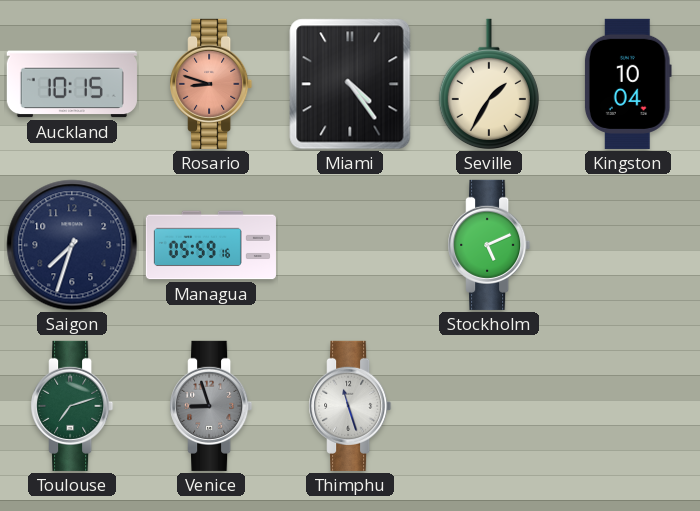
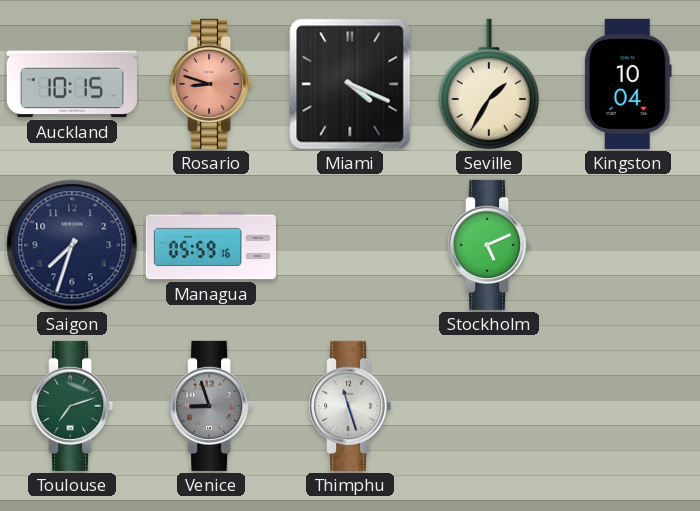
Miami: 4:24 -> 4:19 (350, 84)
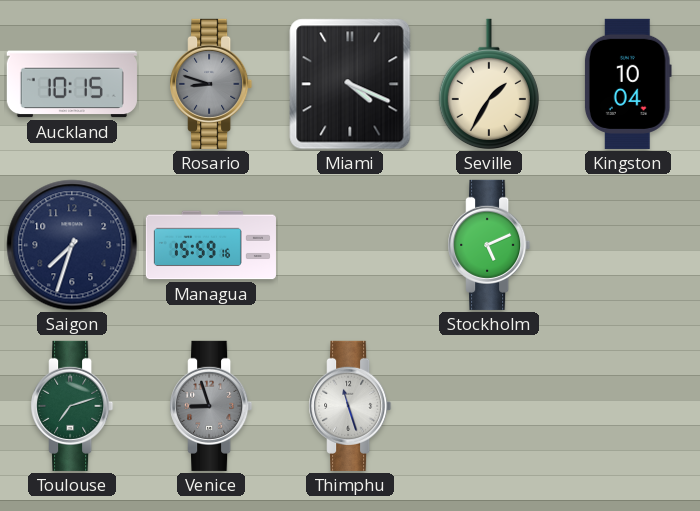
Rosario dial: salmon -> grey (211, 84)
Managua: 05:59 -> 15:59 (211, 245)
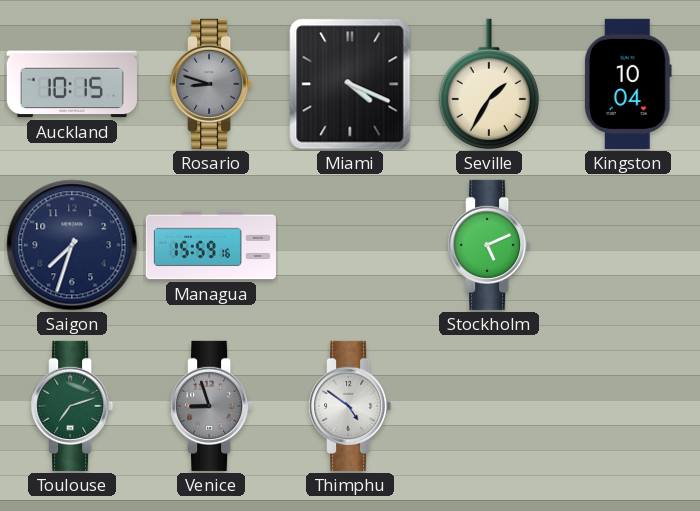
Thimphu: 11:27 -> 4:51 (350, 406)
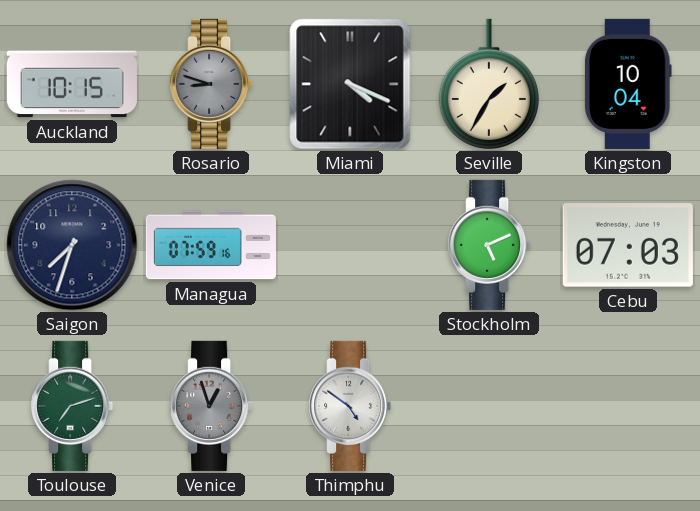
Managua: 15:59 -> 07:59 (211, 245)
Cebu: none -> 07:03 (628, 245)
Venice: 8:57 -> 12:57 (211, 406)
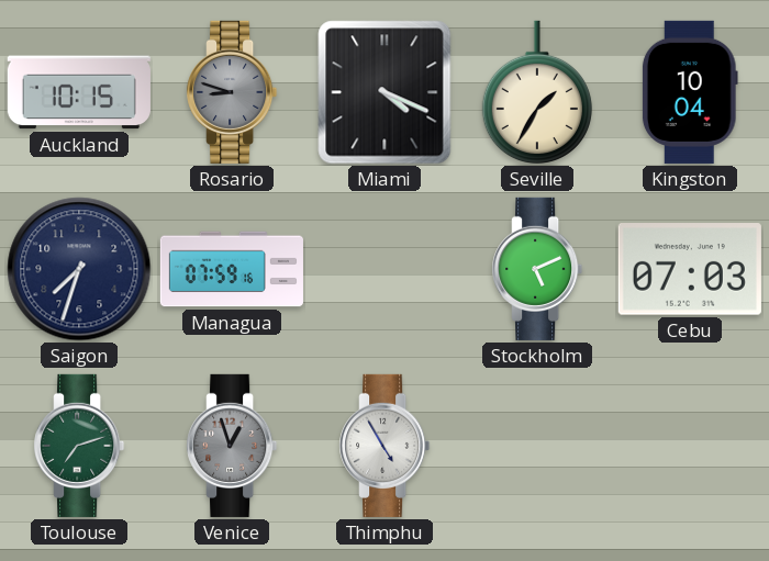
Thimphu: 4:51 -> 4:55 (384, 446)
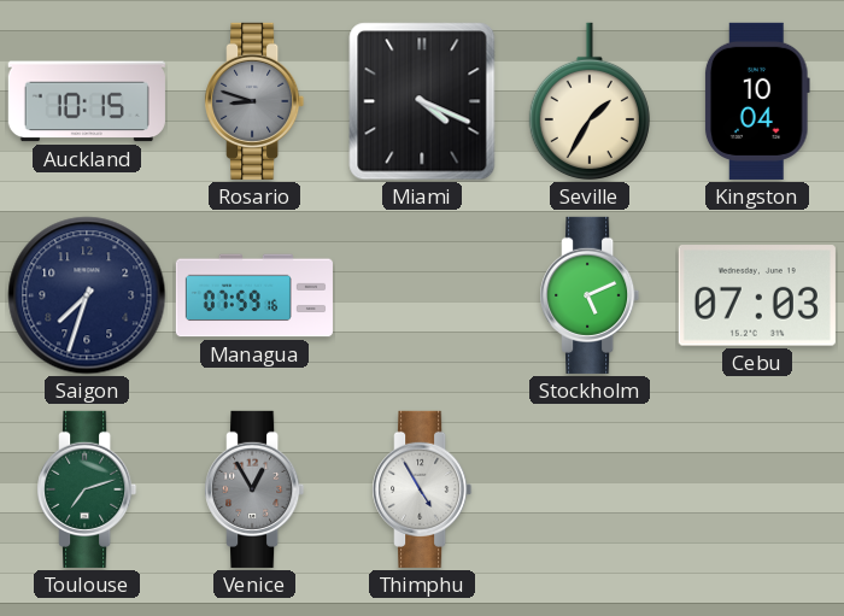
Venice: 12:57 -> 12:55 (254, 489)
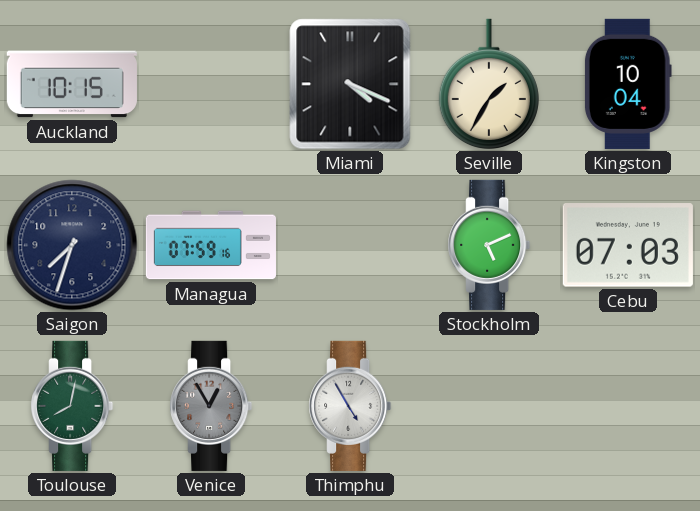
Rosario: 8:48 -> none (254, 101)
Toulouse: 7:12 -> 8:02 (72, 406)
